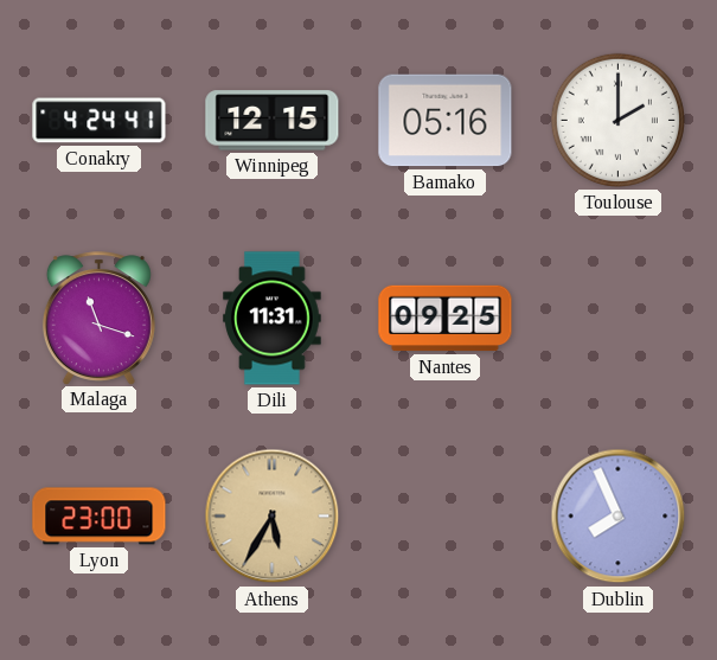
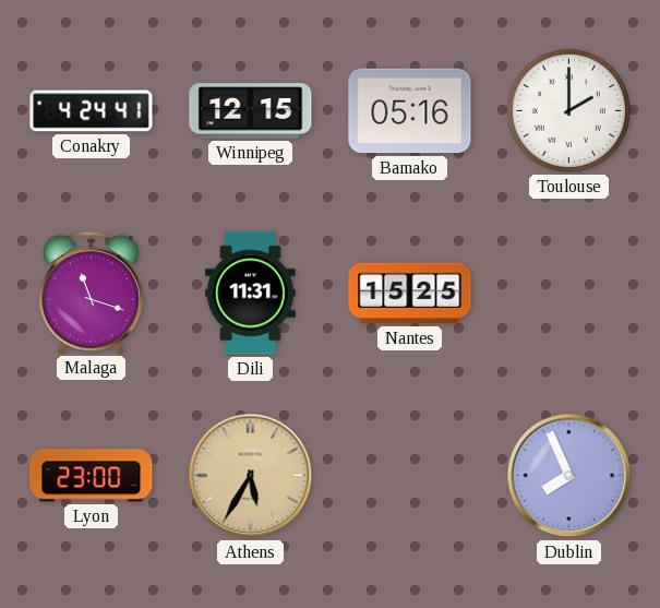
Nantes: 09:25 -> 15:25 (410, 294)
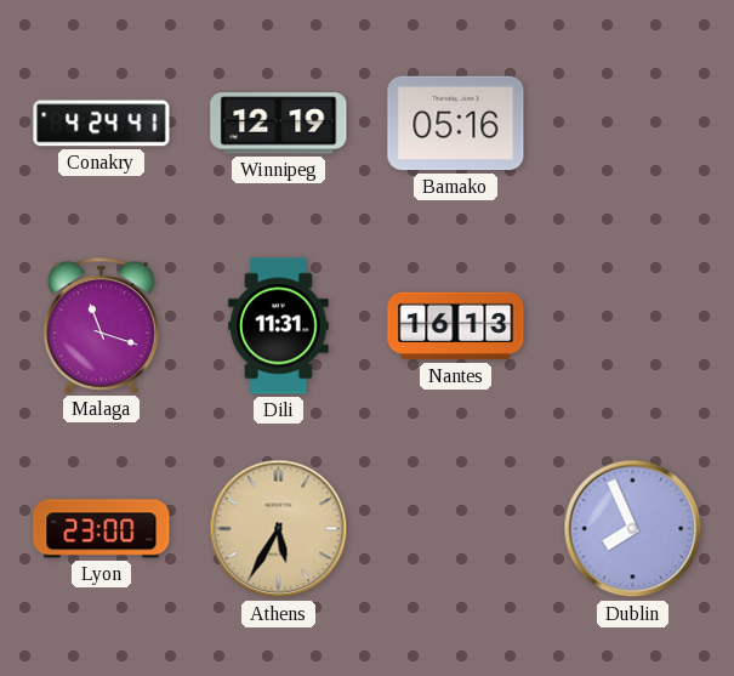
Winnipeg: 12:15 -> 12:19 (279, 124)
Toulouse: 2:00 -> none (568, 110)
Nantes: 15:25 -> 16:13 (456, 326)
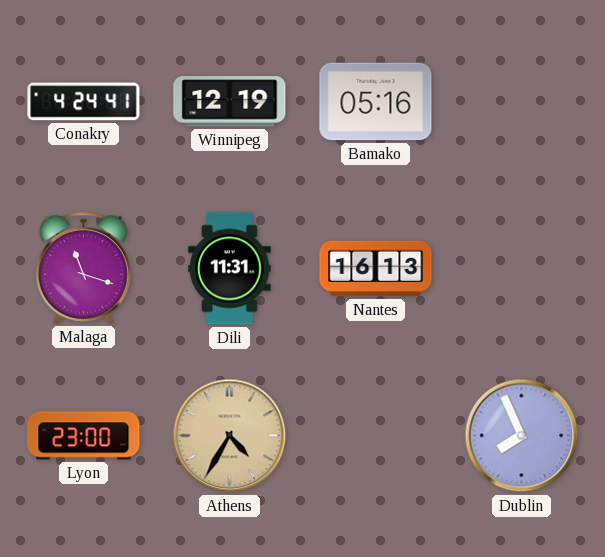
Athens: 5:35 -> 4:35 (230, 436)
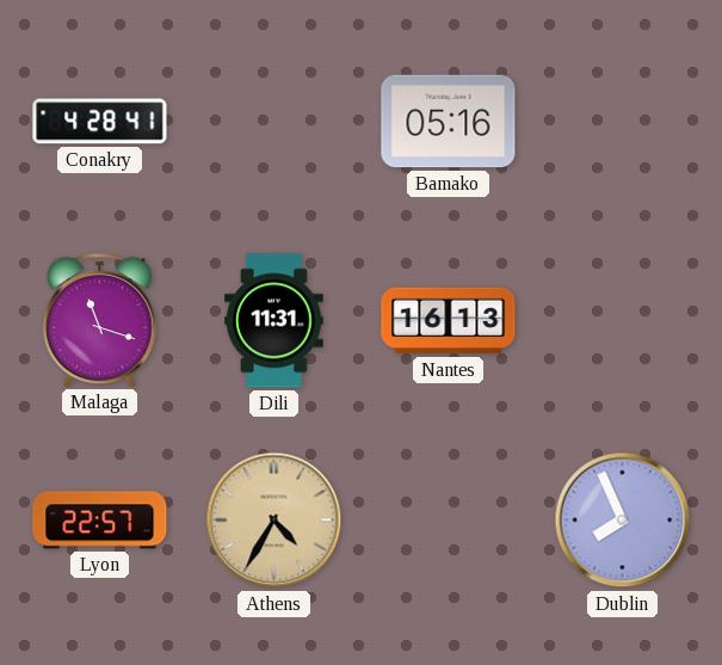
Conakry: 4:24 -> 4:28 (100, 122)
Winnipeg: 12:19 -> none (230, 102)
Lyon: 23:00 -> 22:57 (100, 521)
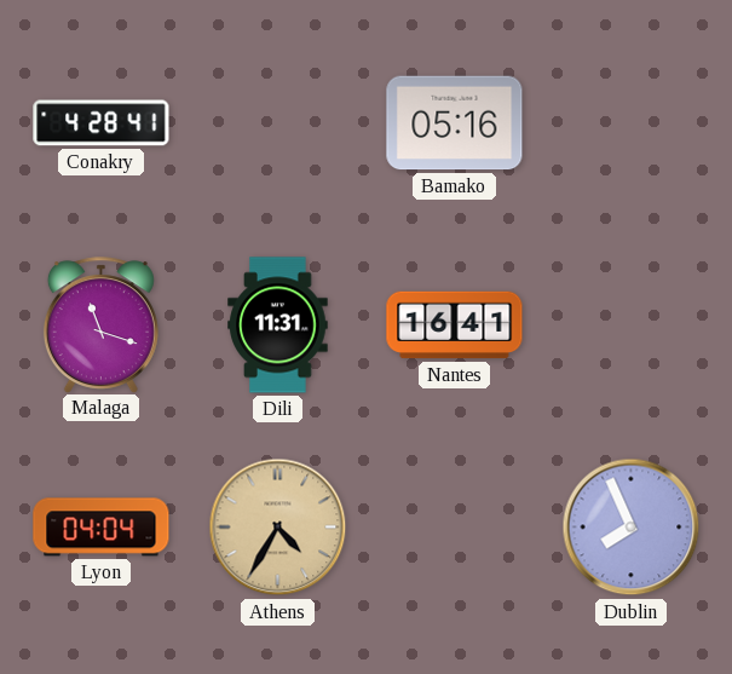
Nantes: 16:13 -> 16:41 (455, 326)
Lyon: 22:57 -> 04:04 (102, 528)
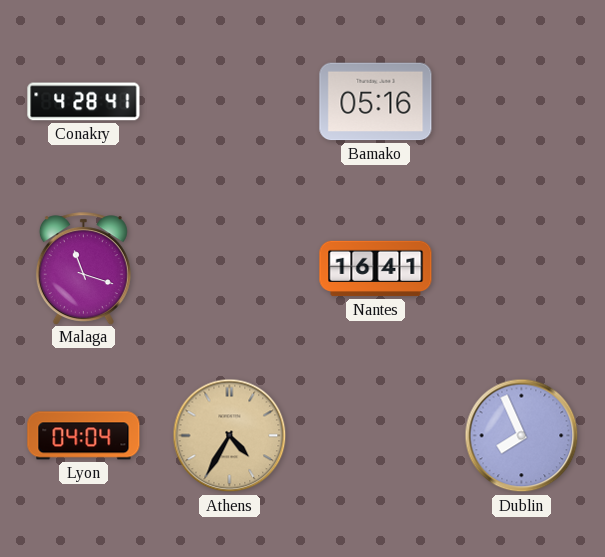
Dili: 11:31 -> none (278, 326)
